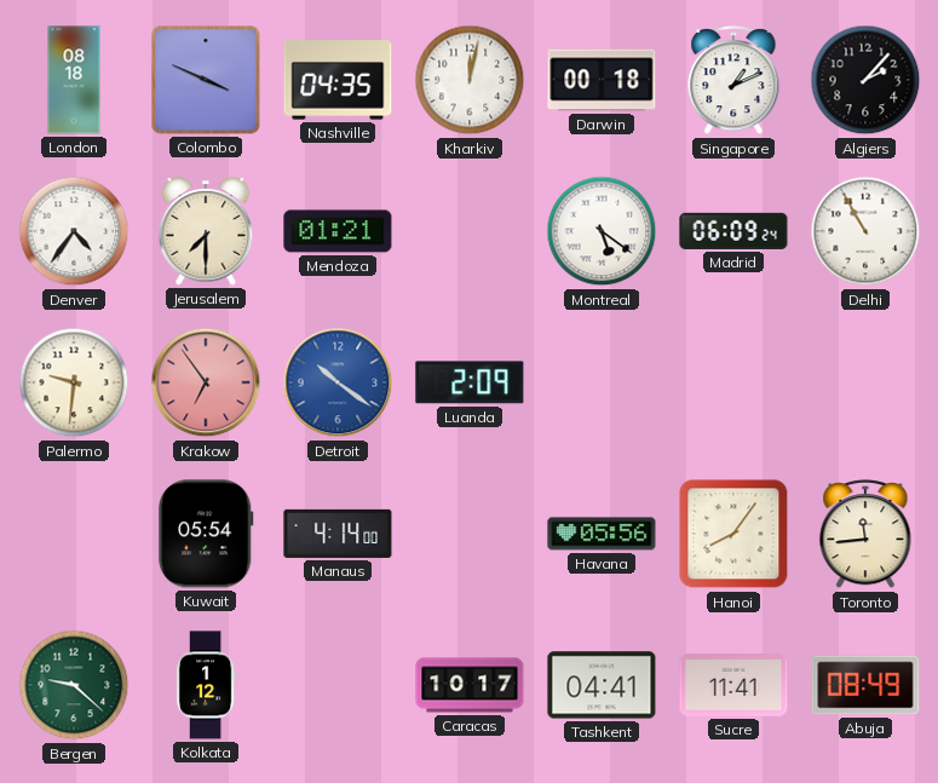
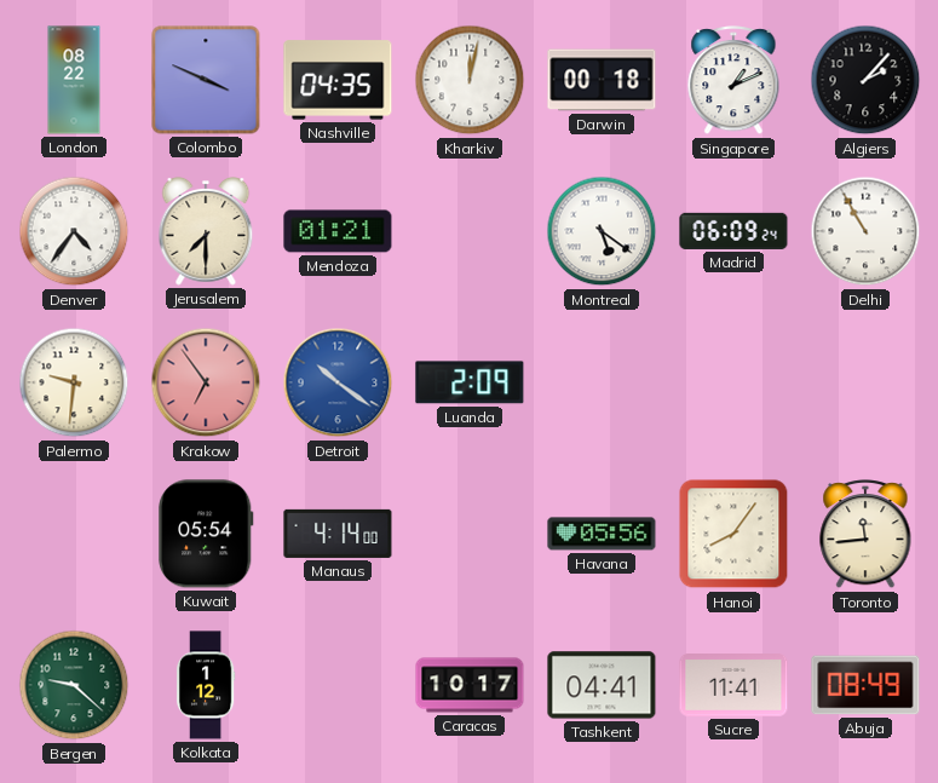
London: 08:18 -> 08:22 (74, 80)
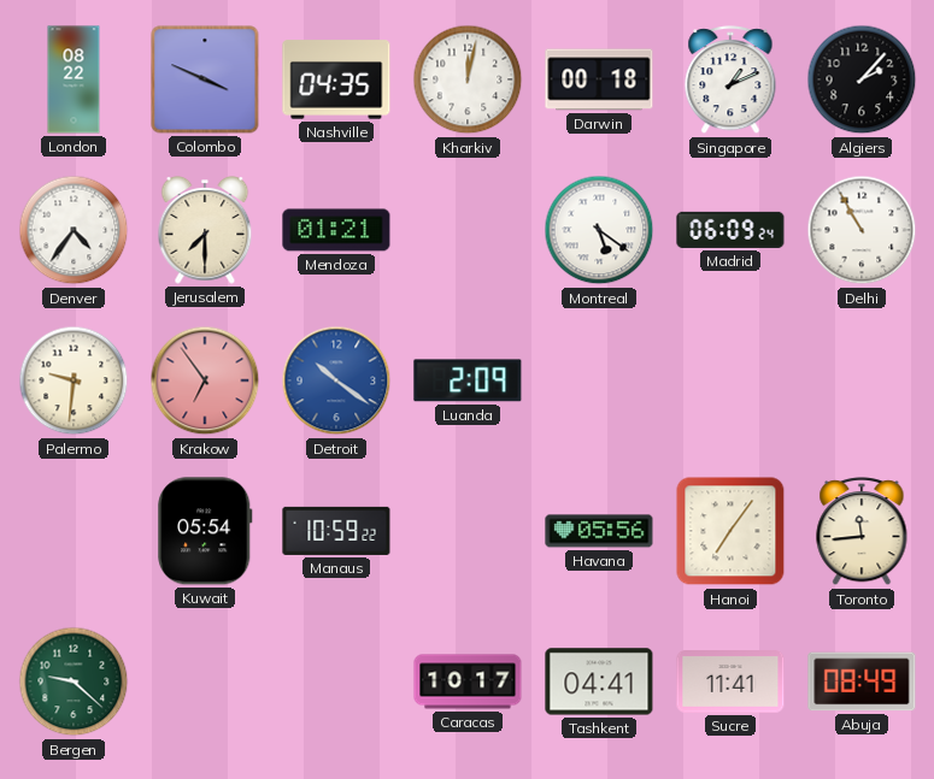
Manaus: 4:14 -> 10:59 (336, 531)
Hanoi: 8:06 -> 7:06 (730, 531)
Kolkata: 1:12 -> none (206, 685)
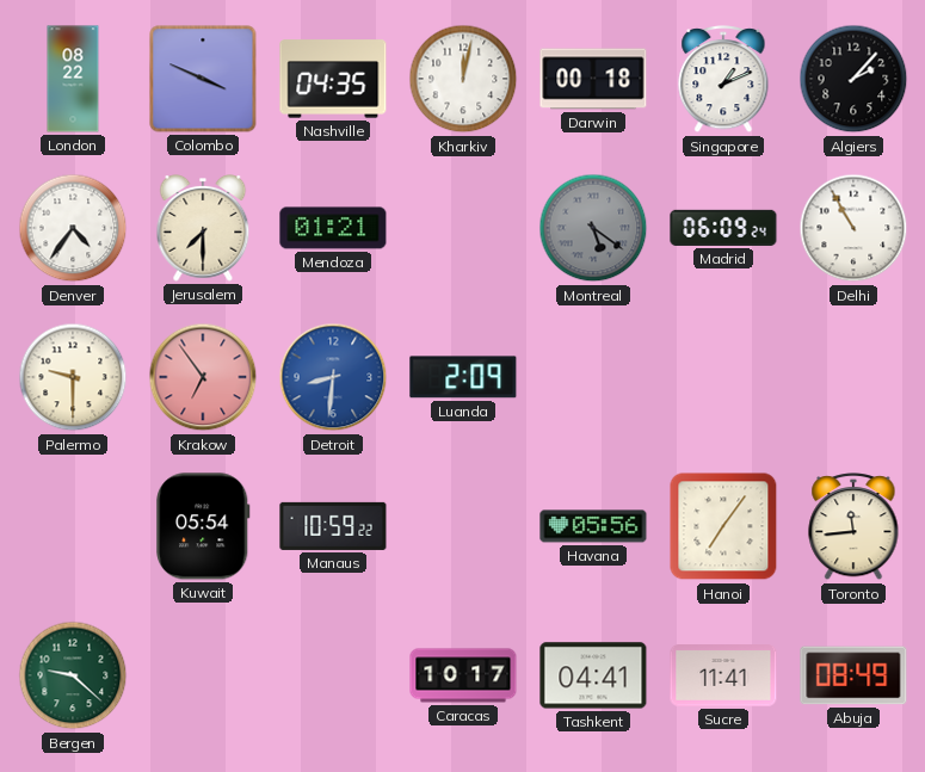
Montreal dial: white -> grey (593, 228)
Palermo: 9:31 -> 9:30 (73, 377)
Detroit: 10:21 -> 8:31 (333, 377)
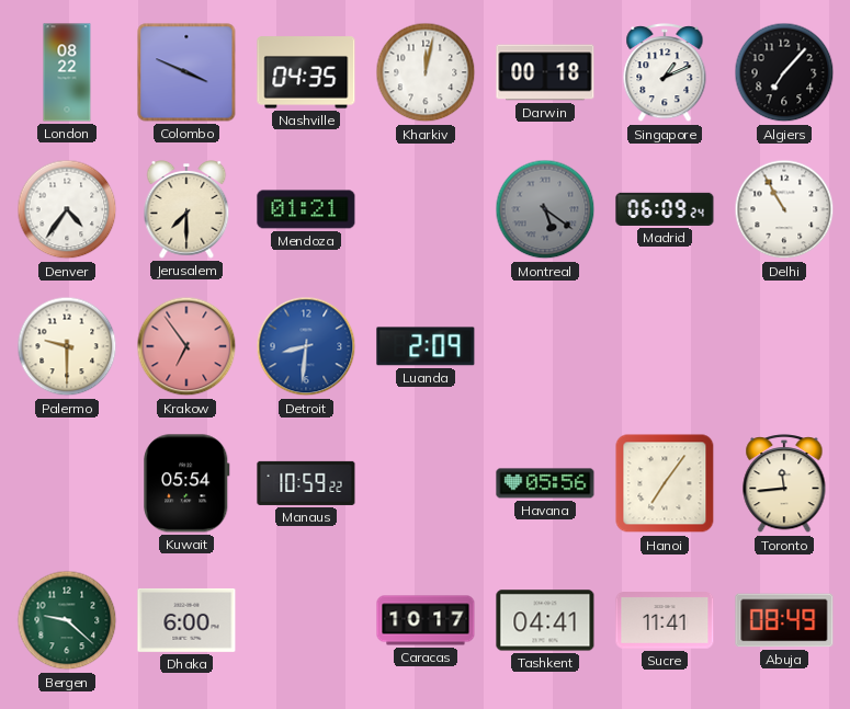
Algiers: 2:07 -> 7:07 (784, 72)
Dhaka: none -> 6:00 (186, 620)
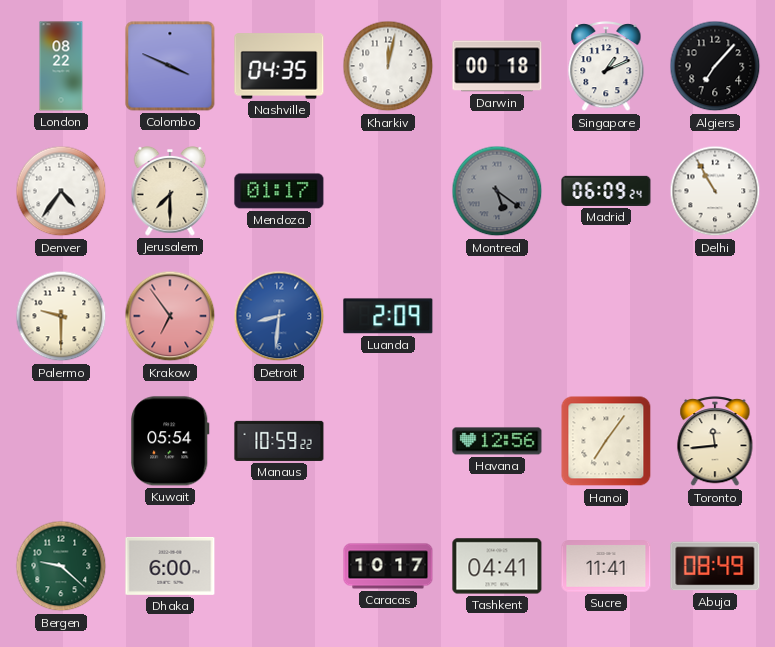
Mendoza: 01:21 -> 01:17 (279, 191)
Havana: 05:56 -> 12:56 (497, 441)
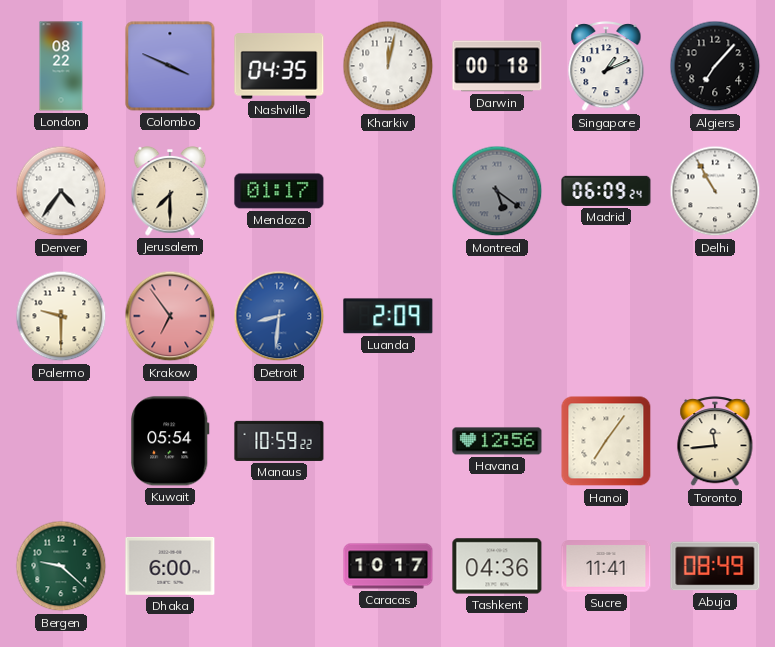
Tashkent: 04:41 -> 04:36 (497, 566)
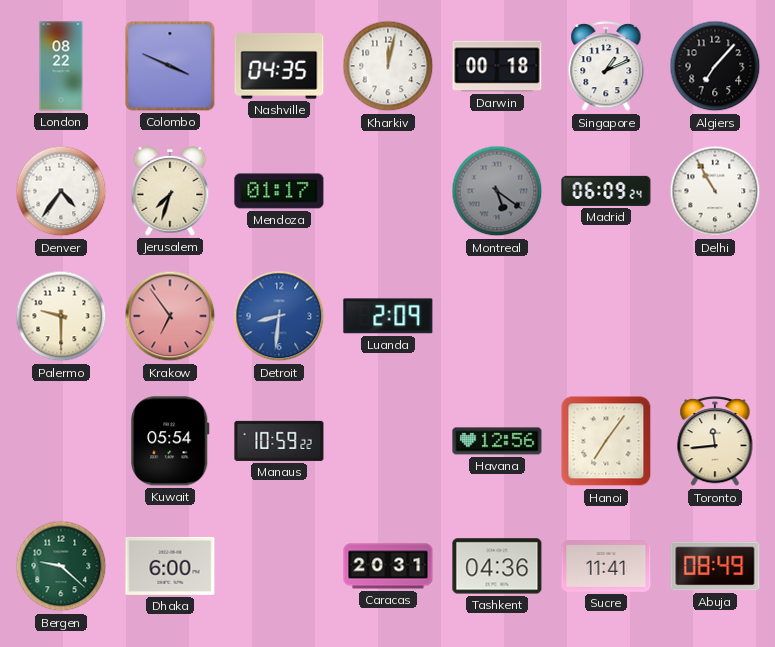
Jerusalem: 7:30 -> 7:33 (170, 192)
Caracas: 10:17 -> 20:31 (388, 566)
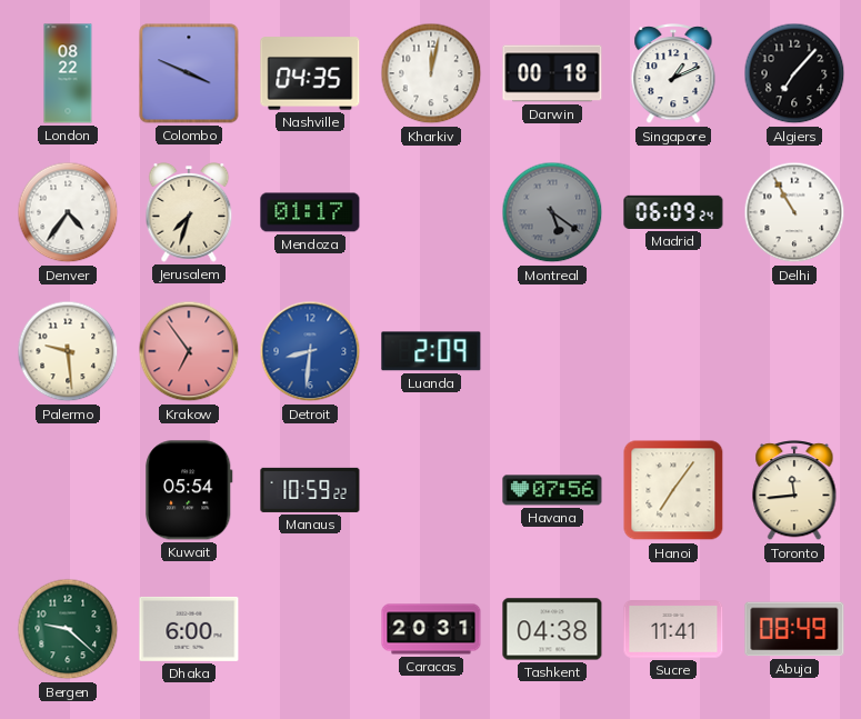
Palermo: 9:30 -> 9:29 (68, 351)
Havana: 12:56 -> 07:56 (552, 490)
Tashkent: 04:36 -> 04:38 (552, 629)
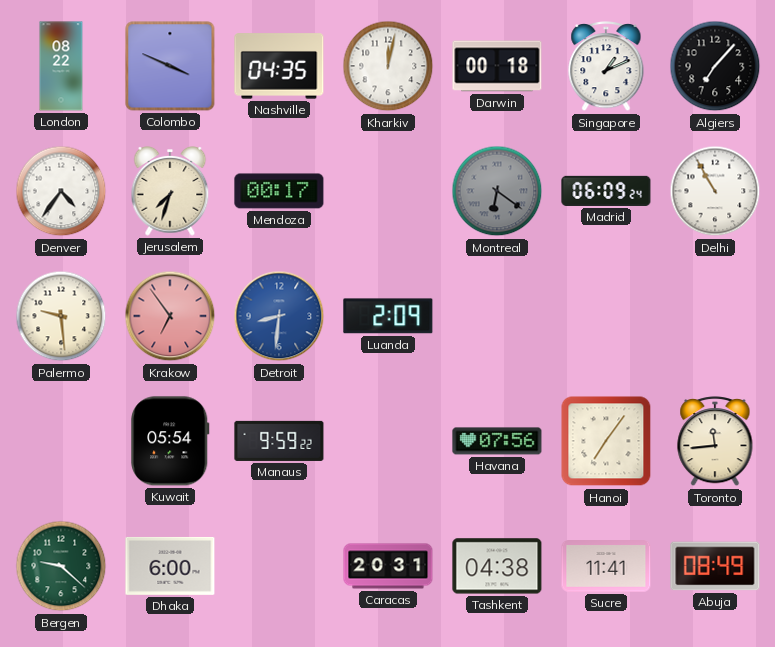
Mendoza: 01:17 -> 00:17 (279, 191)
Montreal: 5:21 -> 6:21 (497, 191)
Manaus: 10:59 -> 9:59 (279, 441)
